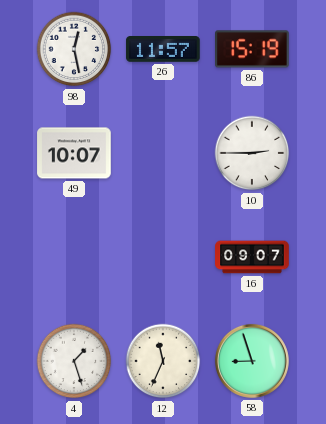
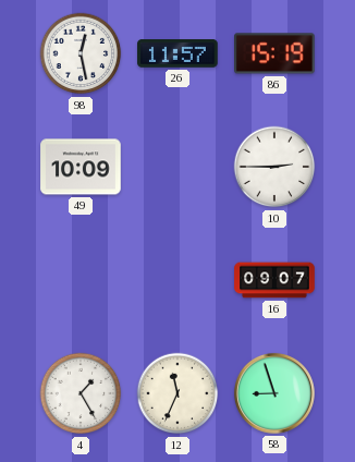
49: 10:07 -> 10:09 (81, 167)
4: 1:27 -> 1:25 (81, 393)
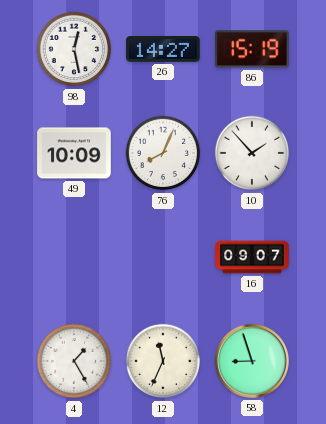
26: 11:57 -> 14:27 (163, 50)
76: none -> 8:04 (163, 153)
10: 2:45 -> 1:53 (252, 153)
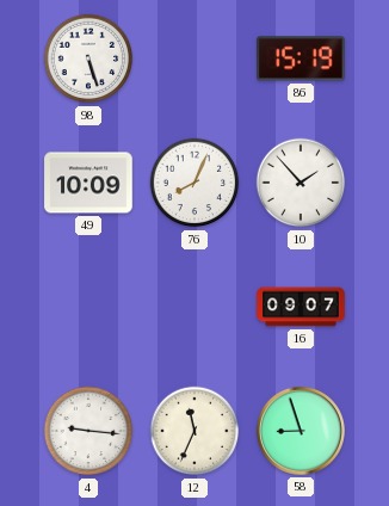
98: 12:28 -> 5:27 (88, 58)
26: 14:27 -> none (163, 50)
4: 1:25 -> 9:16 (88, 431)
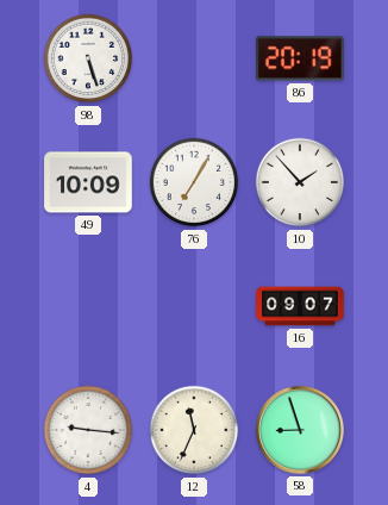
86: 15:19 -> 20:19 (300, 58)
76: 8:04 -> 7:05 (194, 182)
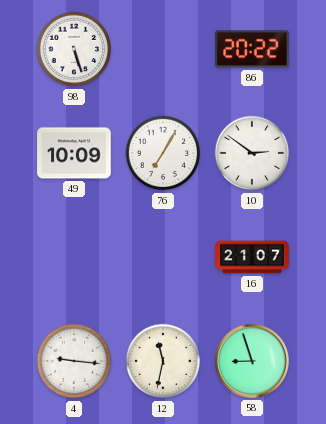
86: 20:19 -> 20:22 (252, 49)
10: 1:53 -> 2:51 (252, 153)
16: 09:07 -> 21:07 (252, 257)
12: 11:34 -> 11:32 (163, 361)
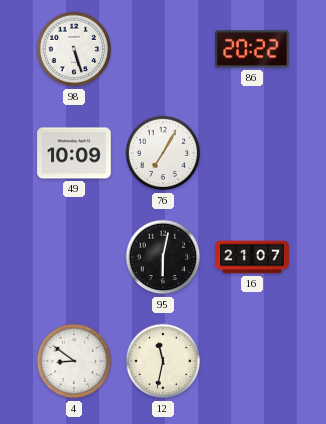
10: 2:51 -> none (252, 153)
95: none -> 6:02 (163, 257)
4: 9:16 -> 8:51 (74, 361)
58: 8:57 -> none (252, 361)
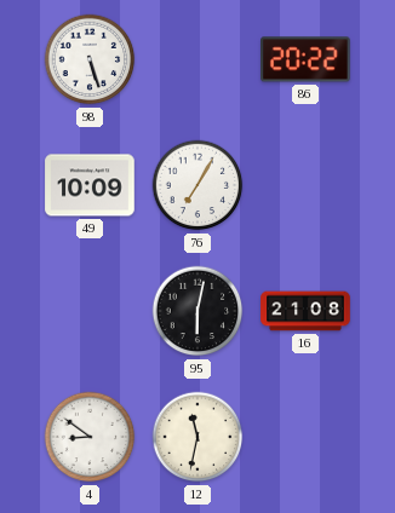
16: 21:07 -> 21:08 (305, 311)
